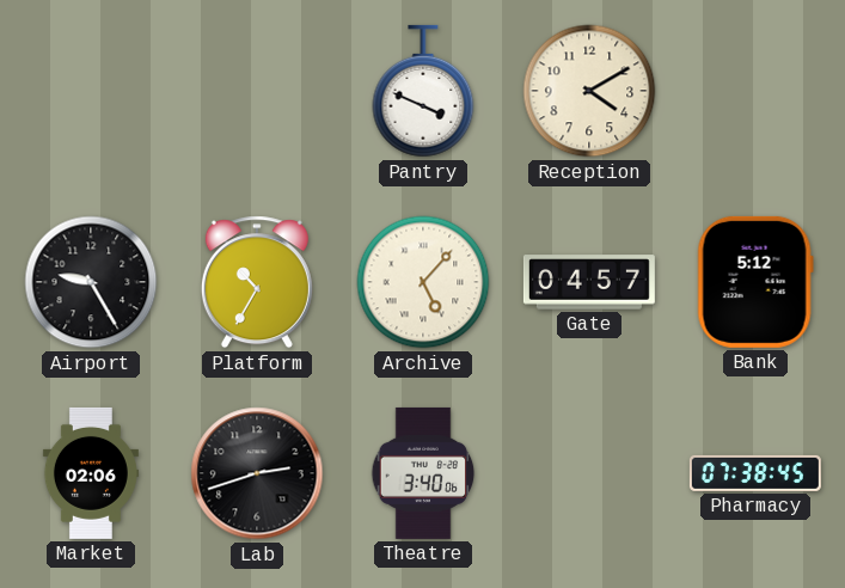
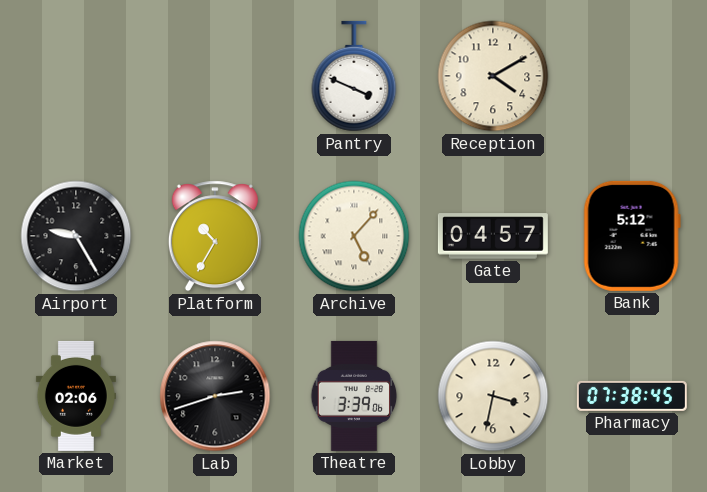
Theatre: 3:40 -> 3:39 (354, 396)
Lobby: none -> 3:32 (493, 396)
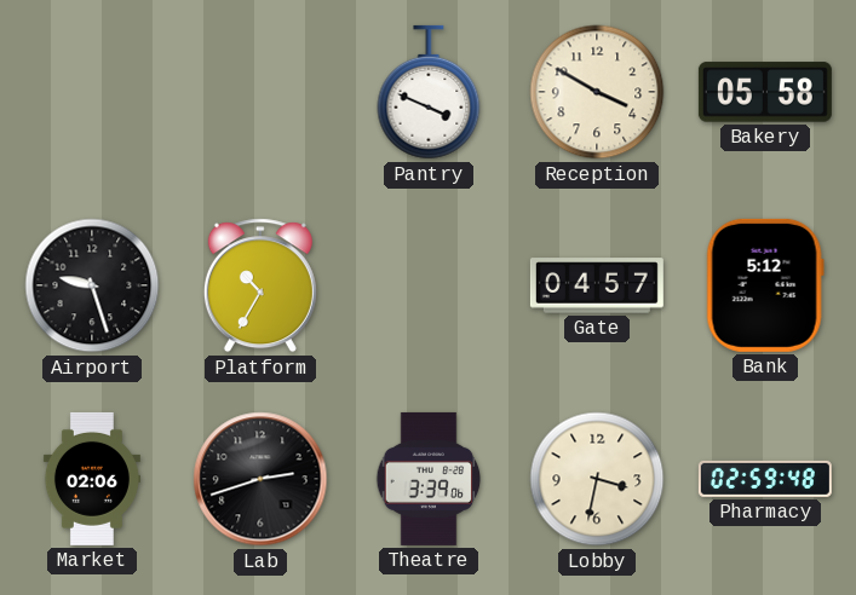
Reception: 4:10 -> 3:50 (597, 92)
Bakery: none -> 05:58 (765, 92)
Airport: 9:25 -> 9:27 (92, 285)
Archive: 5:07 -> none (354, 236)
Pharmacy: 07:38 -> 02:59 (765, 479)
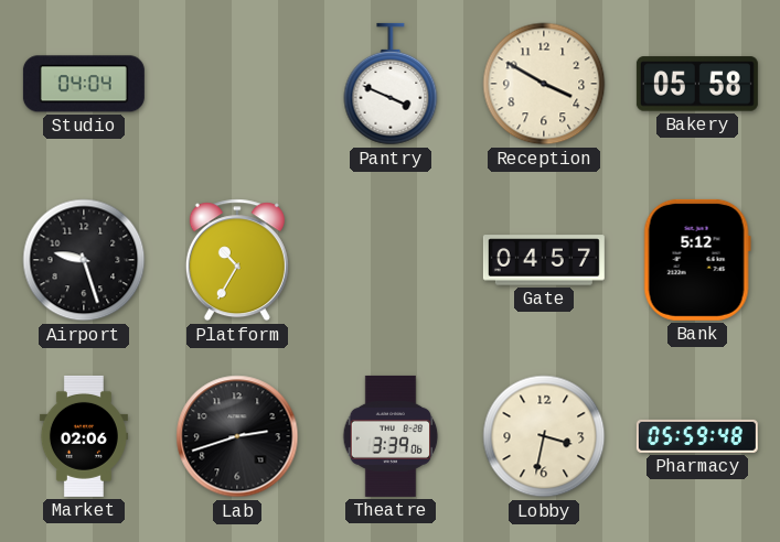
Studio: none -> 04:04 (84, 84)
Pharmacy: 02:59 -> 05:59 (697, 436)
